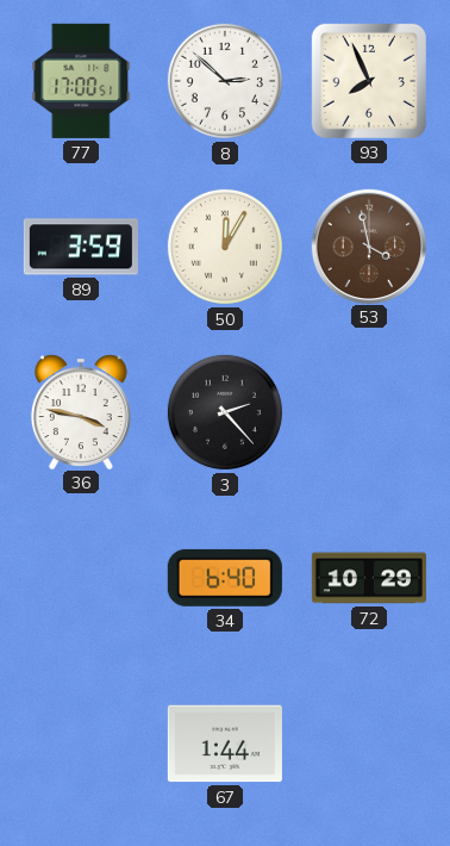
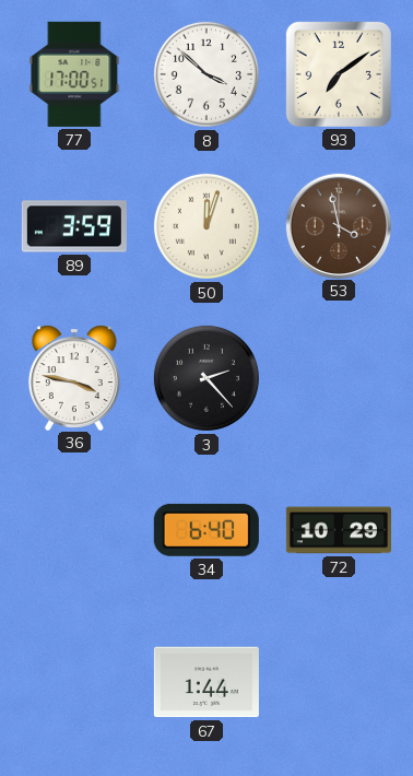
8: 2:52 -> 3:52 (206, 74)
93: 7:56 -> 7:09 (339, 74)
50: 12:05 -> 12:03 (206, 226)
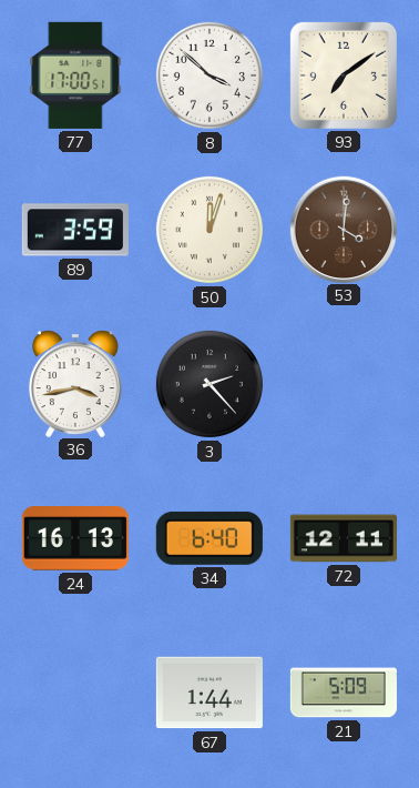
53: 3:58 -> 4:01 (343, 229)
36: 3:47 -> 3:43 (75, 383)
24: none -> 16:13 (75, 539)
72: 10:29 -> 12:11 (344, 538)
21: none -> 5:09 (344, 693)
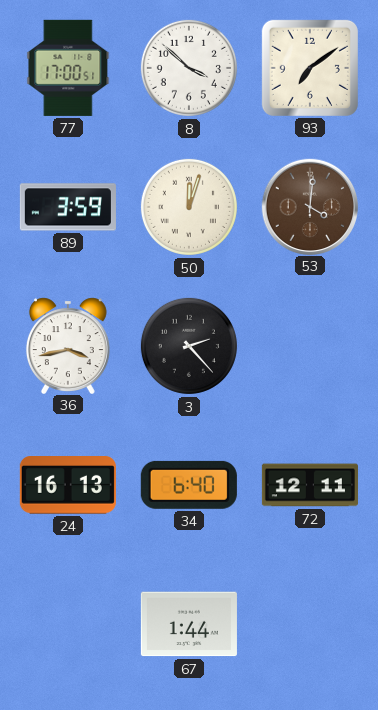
21: 5:09 -> none (344, 693)
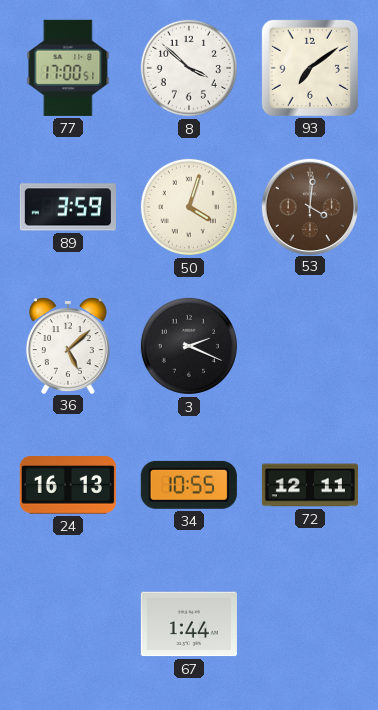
50: 12:03 -> 4:03 (189, 207)
36: 3:43 -> 5:08 (68, 345)
3: 2:23 -> 2:19 (189, 346)
34: 6:40 -> 10:55 (189, 485)
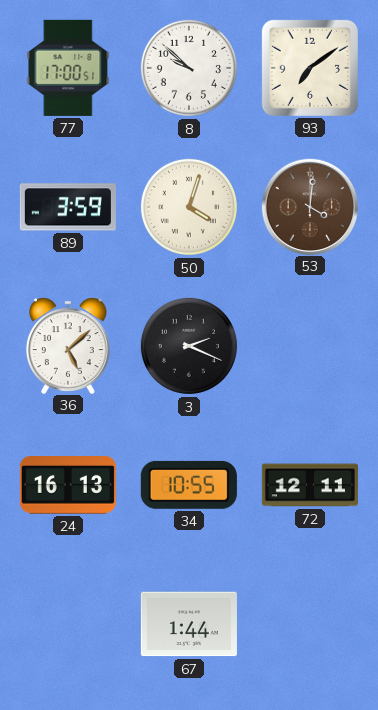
8: 3:52 -> 9:52 (189, 68)
